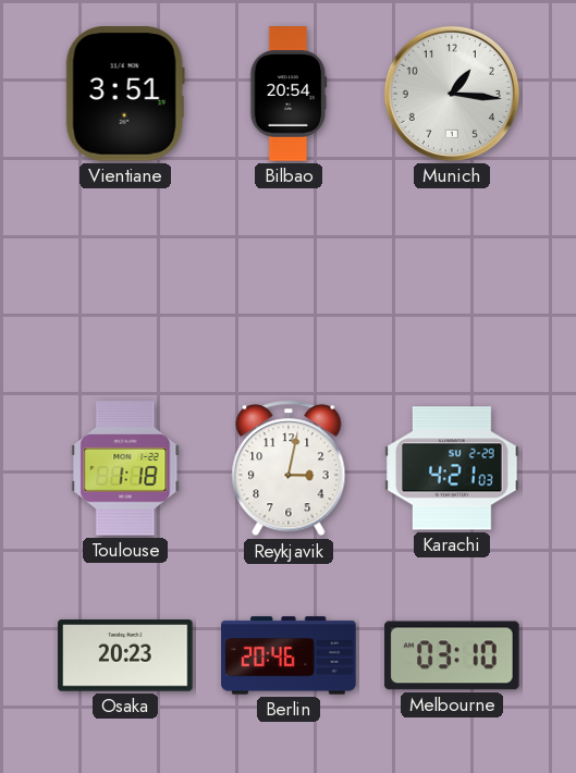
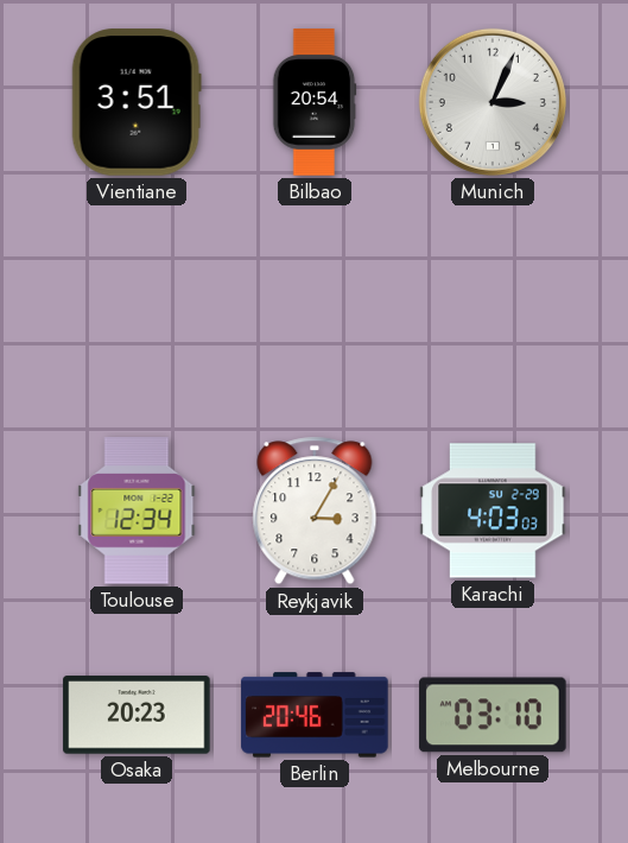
Munich: 1:16 -> 3:04 (493, 102)
Toulouse: 1:18 -> 12:34 (137, 511)
Reykjavik: 3:02 -> 3:05 (315, 511)
Karachi: 4:21 -> 4:03 (493, 511)
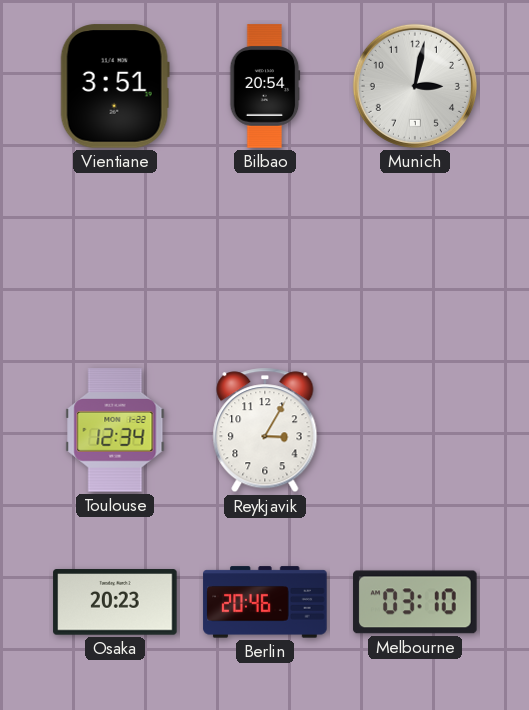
Munich: 3:04 -> 3:02 (415, 86)
Karachi: 4:03 -> none (493, 511)
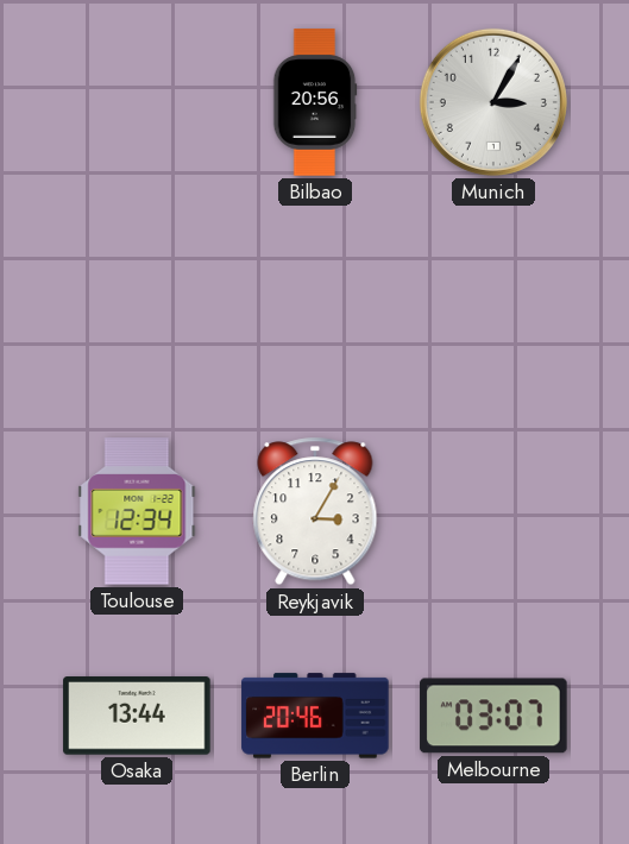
Vientiane: 3:51 -> none (115, 86)
Bilbao: 20:54 -> 20:56 (315, 102)
Munich: 3:02 -> 3:05 (493, 102)
Osaka: 20:23 -> 13:44 (137, 716)
Melbourne: 03:10 -> 03:07 (493, 716)
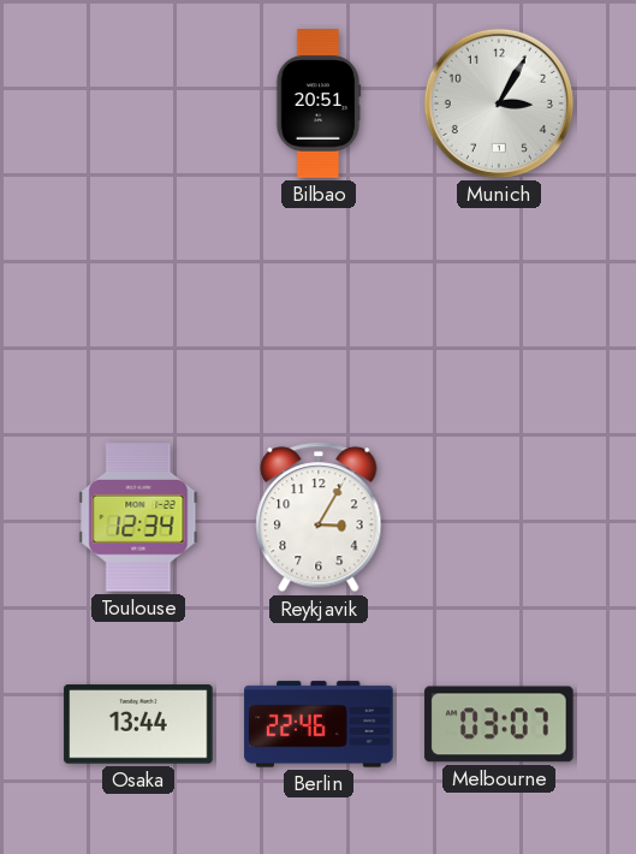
Bilbao: 20:56 -> 20:51 (319, 103)
Berlin: 20:46 -> 22:46 (319, 724)
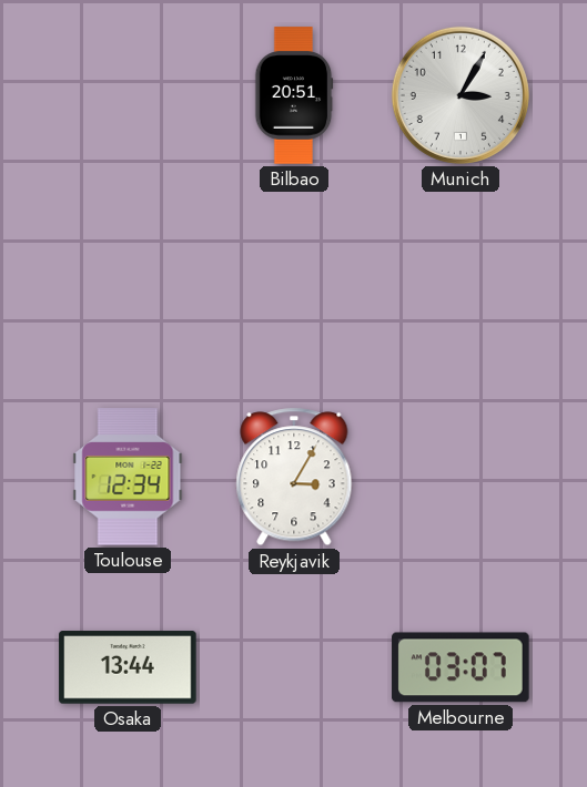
Berlin: 22:46 -> none (319, 724)
